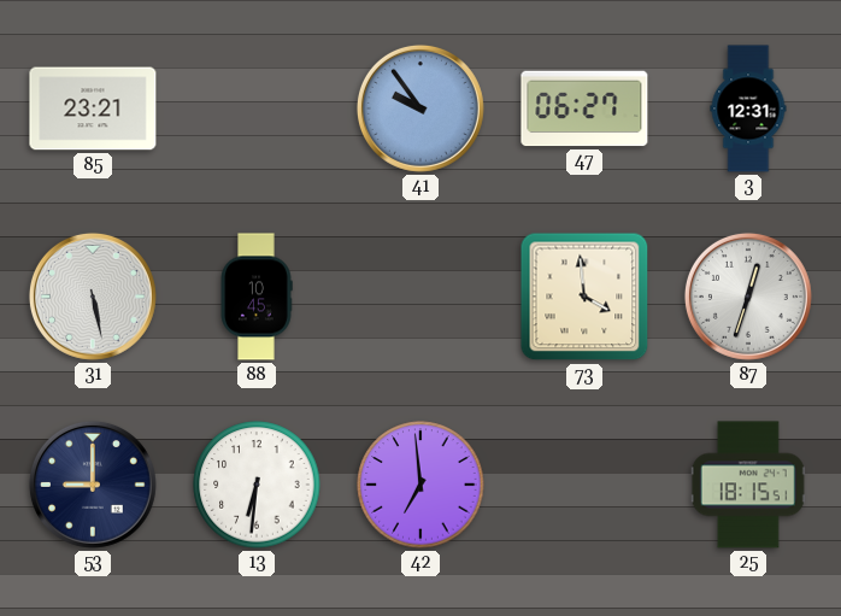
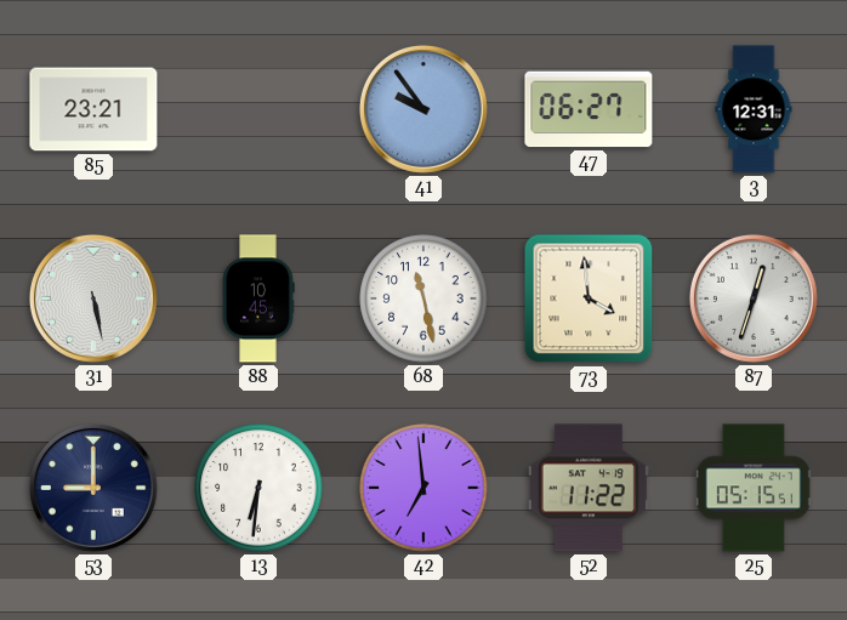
68: none -> 11:28 (423, 298)
52: none -> 11:22 (589, 488)
25: 18:15 -> 05:15 (754, 488)
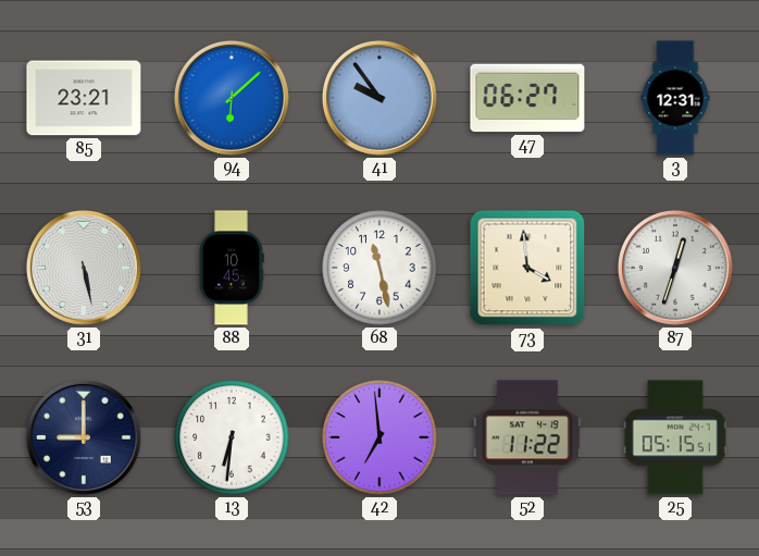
94: none -> 6:08 (232, 98)
